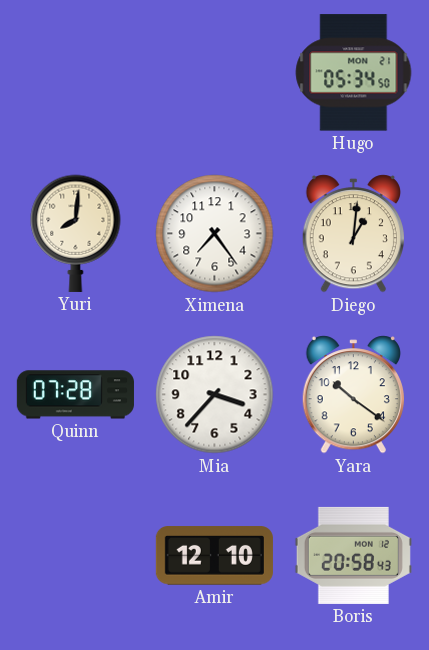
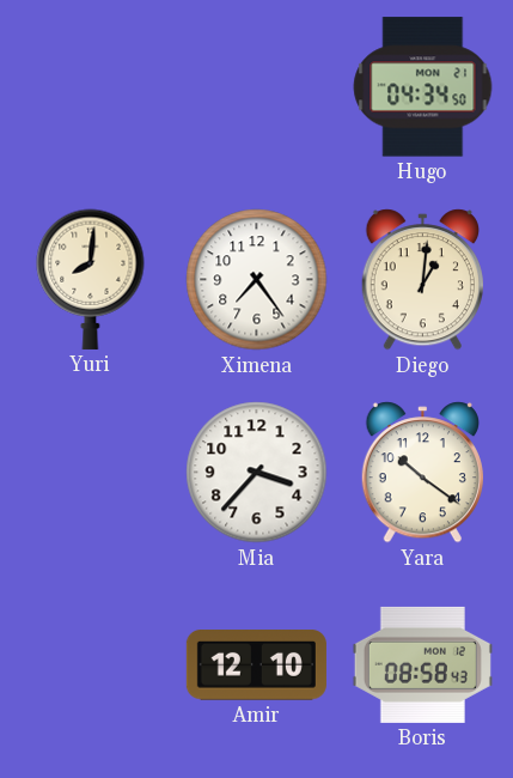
Hugo: 05:34 -> 04:34 (423, 87)
Quinn: 07:28 -> none (75, 395)
Boris: 20:58 -> 08:58 (422, 664)
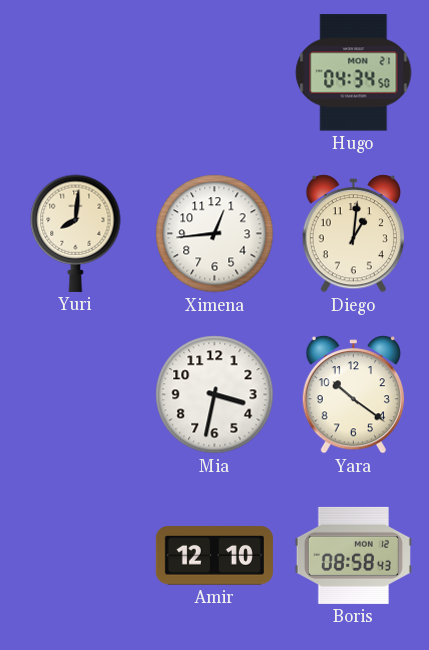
Ximena: 7:24 -> 12:44 (215, 234)
Mia: 3:37 -> 3:32 (215, 395)
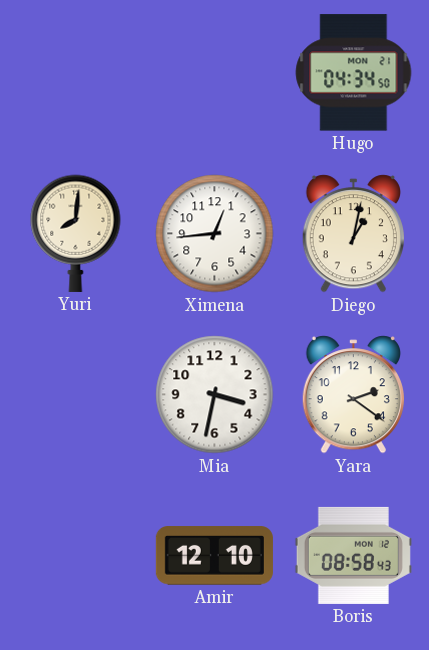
Diego: 1:01 -> 1:02 (353, 234)
Yara: 10:21 -> 2:21 (353, 395)
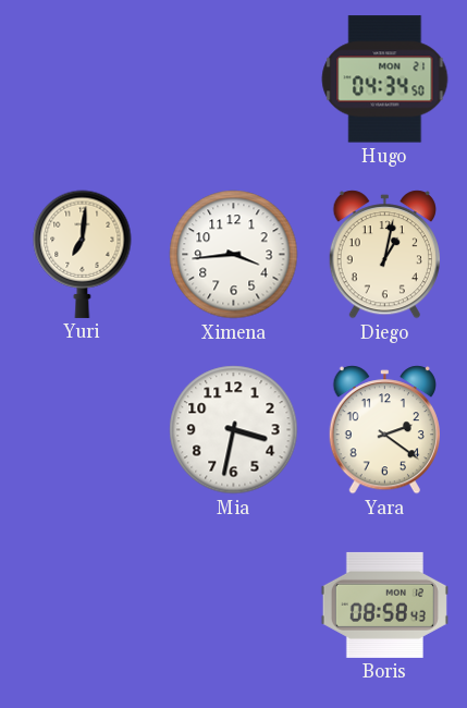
Yuri: 8:01 -> 7:01 (83, 254)
Ximena: 12:44 -> 3:44 (234, 255)
Amir: 12:10 -> none (214, 556)
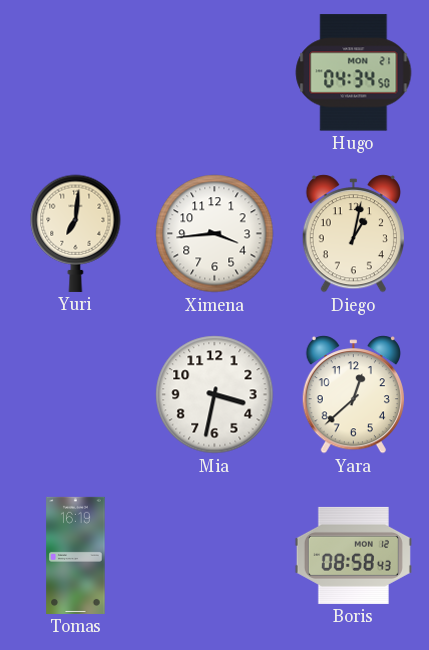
Yara: 2:21 -> 12:38 (353, 395)
Tomas: none -> 16:19 (76, 555)
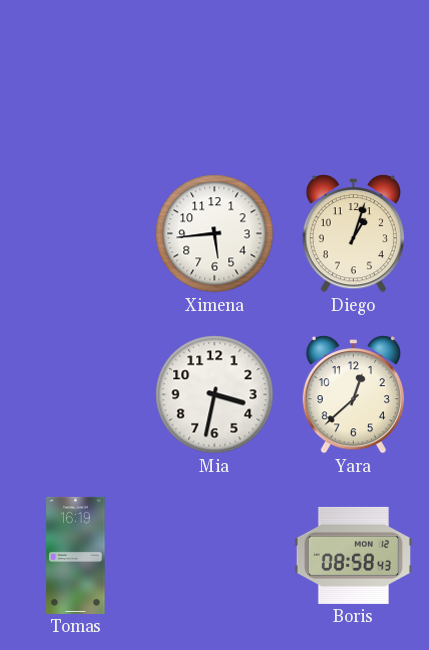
Hugo: 04:34 -> none (354, 73)
Yuri: 7:01 -> none (76, 233)
Ximena: 3:44 -> 5:44 (215, 234)
Diego: 1:02 -> 1:03 (353, 234)
